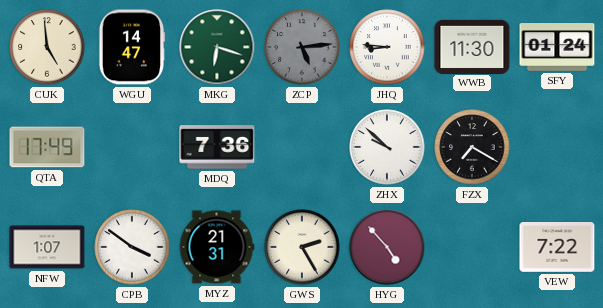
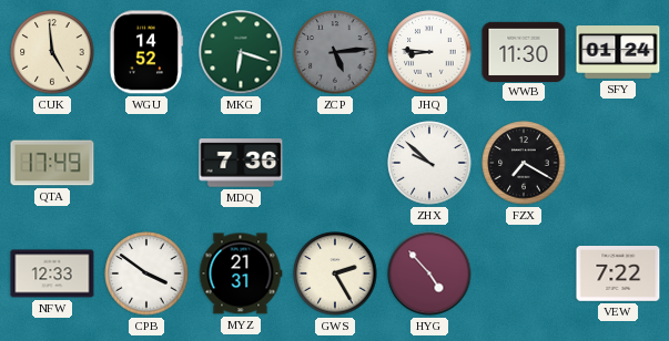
WGU: 14:47 -> 14:52 (145, 52)
NFW: 1:07 -> 12:33 (52, 273)
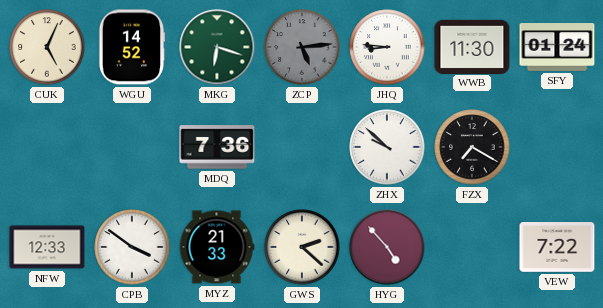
CUK: 4:59 -> 5:04 (47, 47)
QTA: 17:49 -> none (52, 163)
MYZ: 21:31 -> 21:33 (217, 247)
GWS: 2:25 -> 2:22 (302, 247)
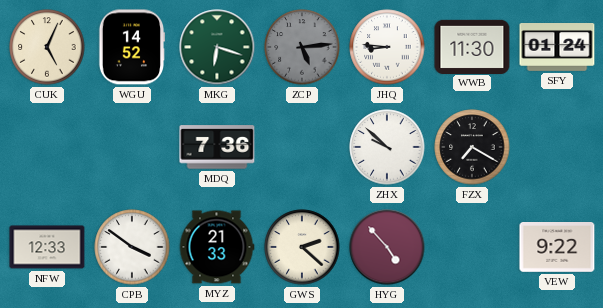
VEW: 7:22 -> 9:22 (557, 248)
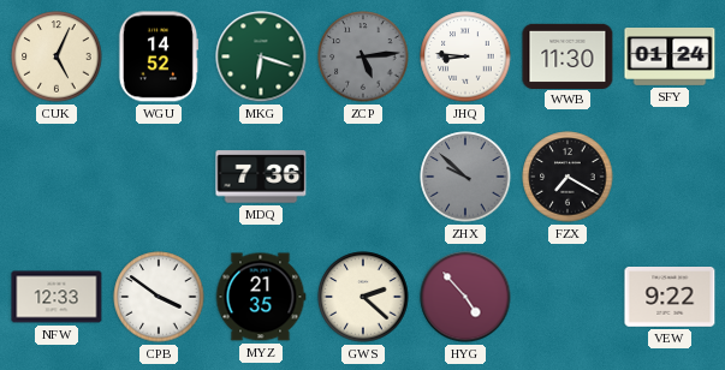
ZHX dial: white -> grey (465, 177)
MYZ: 21:33 -> 21:35 (261, 297)
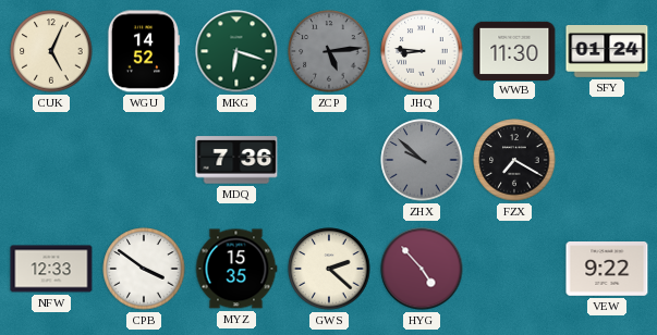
MYZ: 21:35 -> 15:35 (236, 269)
